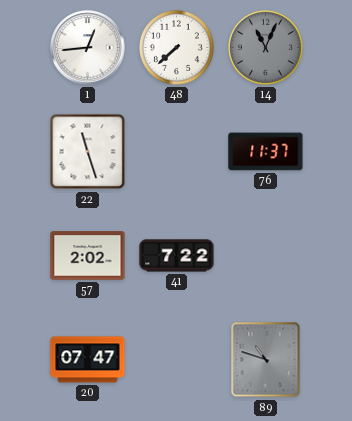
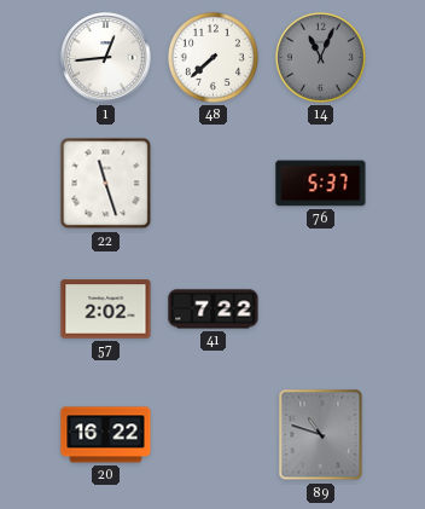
76: 11:37 -> 5:37 (321, 184)
20: 07:47 -> 16:22 (106, 435)
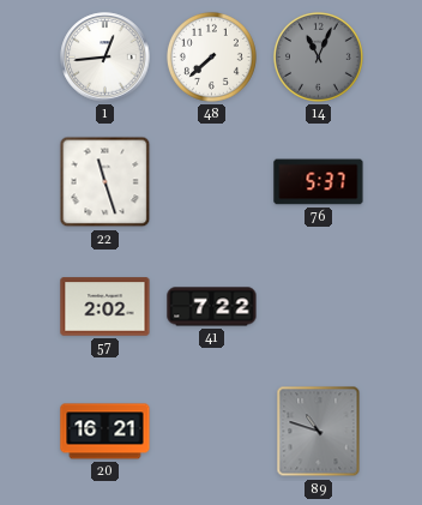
20: 16:22 -> 16:21 (106, 432)
